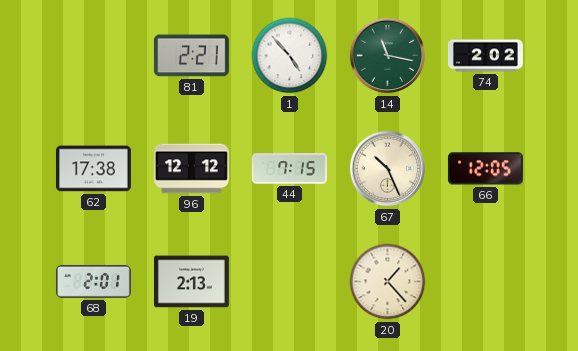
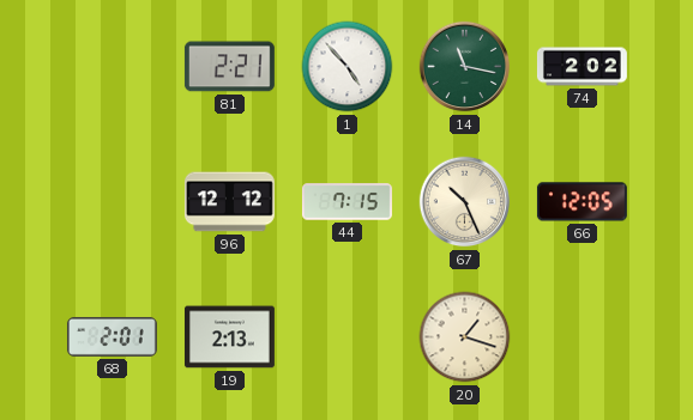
62: 17:38 -> none (93, 169)
20: 1:23 -> 1:18 (465, 337)
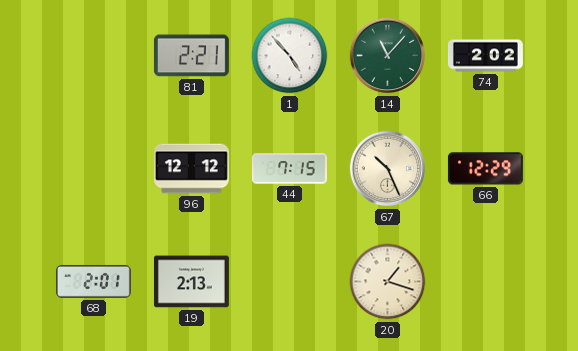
14: 11:17 -> 11:07 (388, 56)
66: 12:05 -> 12:29 (485, 169)
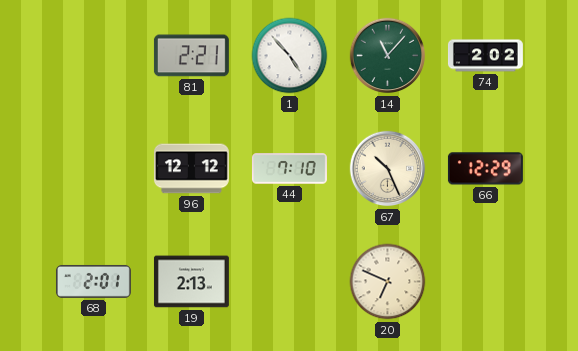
44: 7:15 -> 7:10 (289, 169)
20: 1:18 -> 6:49 (388, 282)
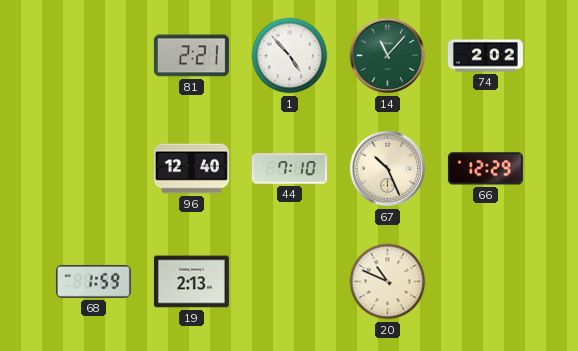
96: 12:12 -> 12:40 (191, 169)
68: 2:01 -> 1:59 (93, 281)
20: 6:49 -> 10:49 (388, 282)
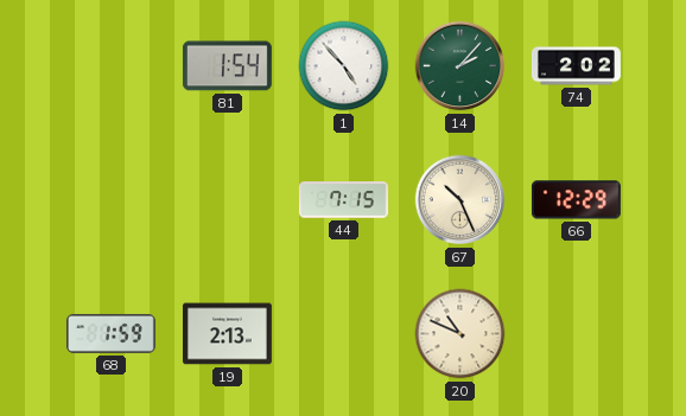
81: 2:21 -> 1:54 (227, 66)
14: 11:07 -> 2:07 (460, 66)
96: 12:40 -> none (191, 169)
44: 7:10 -> 7:15 (343, 200)
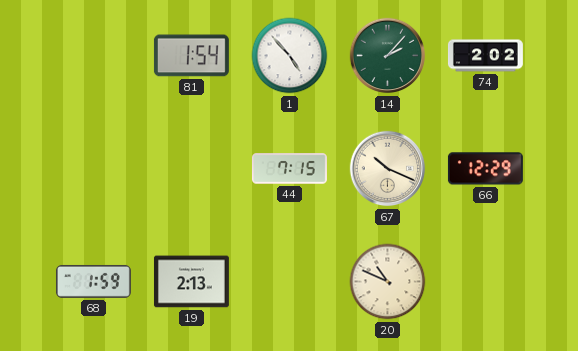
67: 10:26 -> 10:19 (388, 169)
